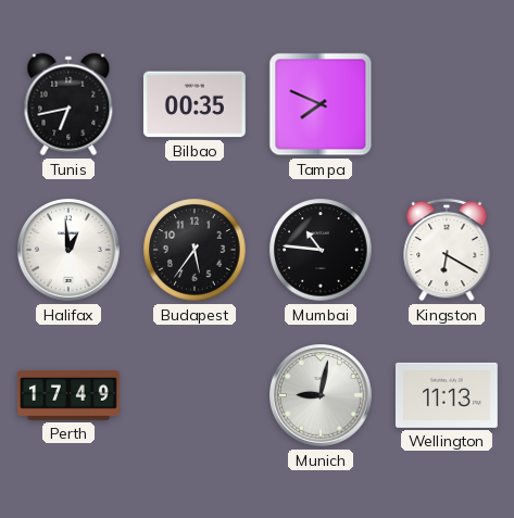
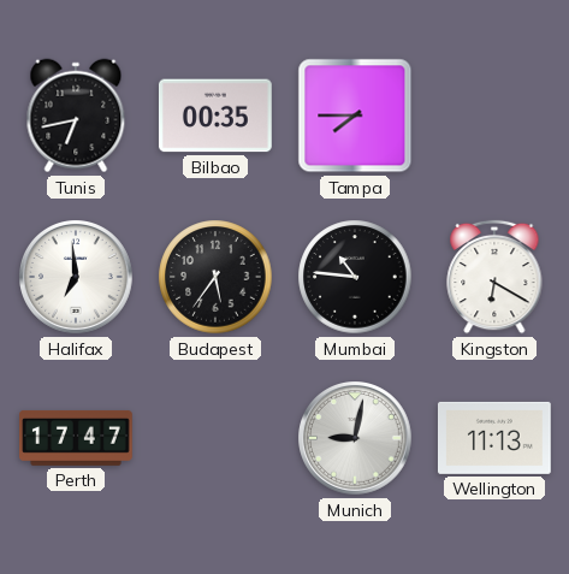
Tampa: 7:49 -> 7:45 (355, 116)
Halifax: 12:59 -> 6:59 (77, 278)
Perth: 17:49 -> 17:47 (77, 438)
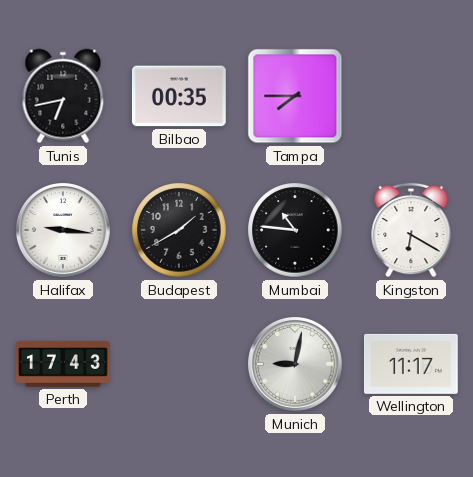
Halifax: 6:59 -> 9:16 (64, 231)
Budapest: 5:36 -> 1:40 (179, 230)
Perth: 17:47 -> 17:43 (64, 364)
Wellington: 11:13 -> 11:17 (411, 364)
